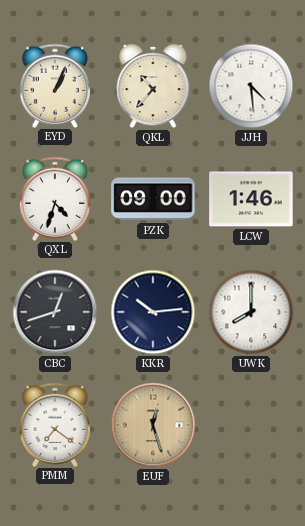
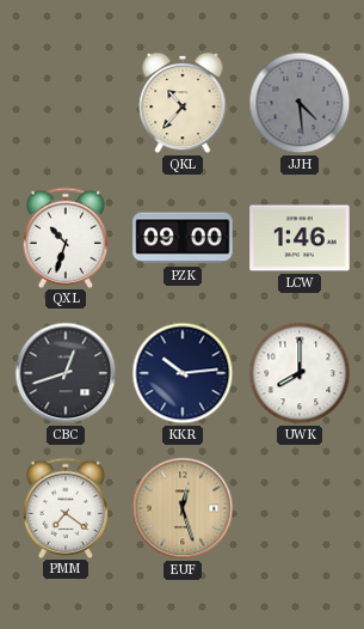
EYD: 1:04 -> none (55, 85)
JJH dial: white -> grey (300, 103)
QXL: 4:33 -> 10:33 (66, 237)
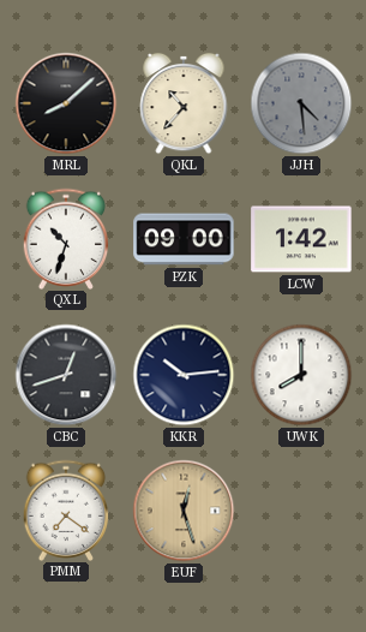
MRL: none -> 8:08 (66, 103)
LCW: 1:46 -> 1:42 (301, 239)
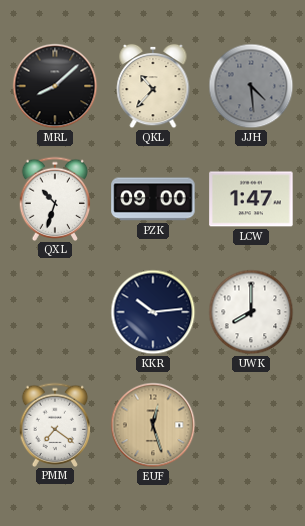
LCW: 1:42 -> 1:47 (251, 199)
CBC: 12:42 -> none (66, 375)
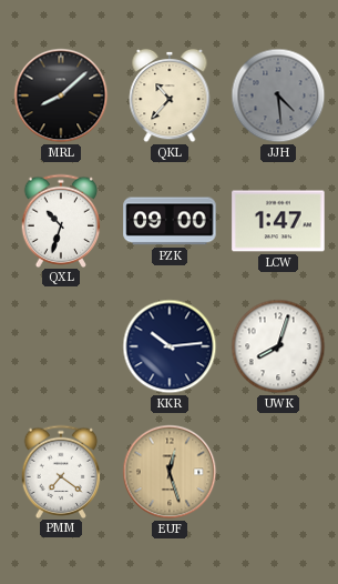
UWK: 8:00 -> 8:03 (278, 346)
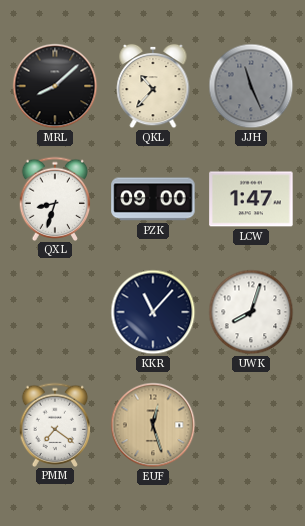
JJH: 4:29 -> 11:26 (251, 86)
QXL: 10:33 -> 8:33 (55, 198)
KKR: 10:14 -> 11:07 (153, 312)
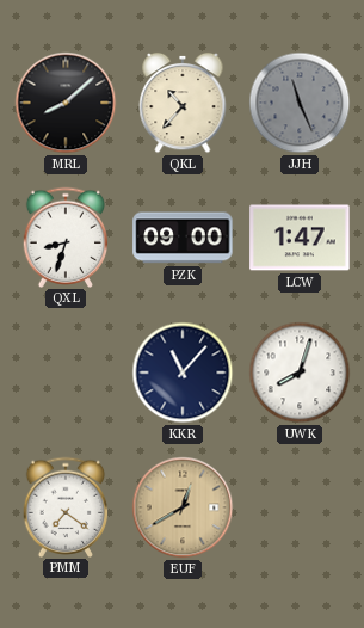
EUF: 12:27 -> 12:40 (183, 507)
